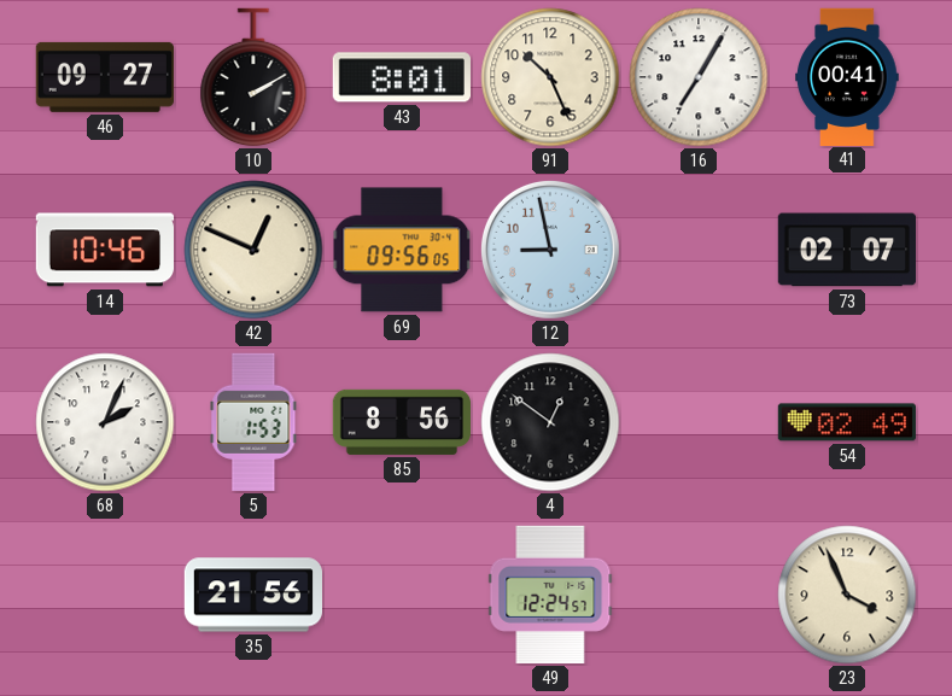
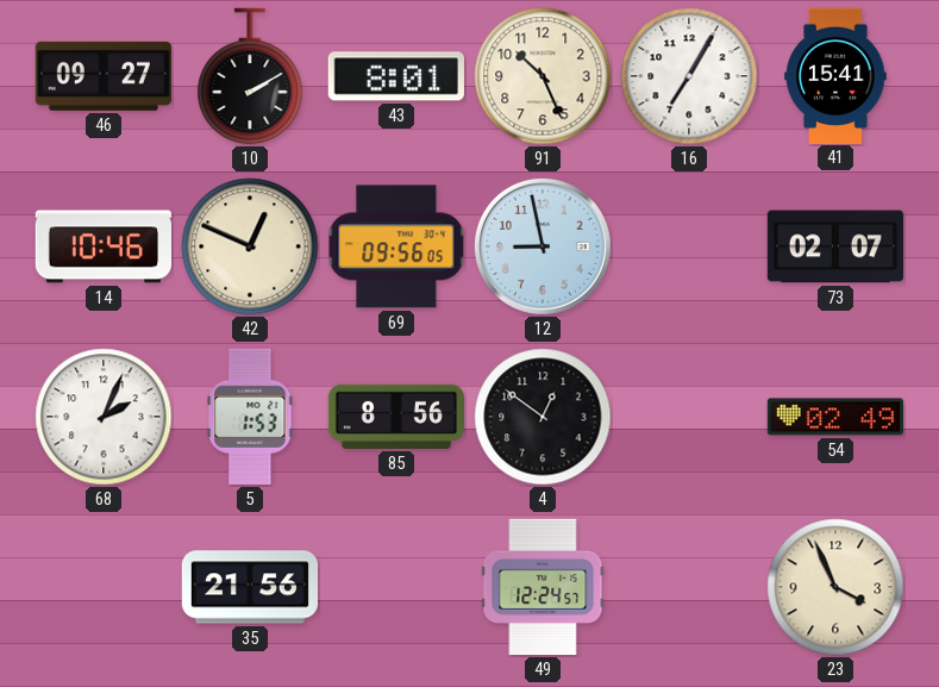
41: 00:41 -> 15:41 (835, 75)
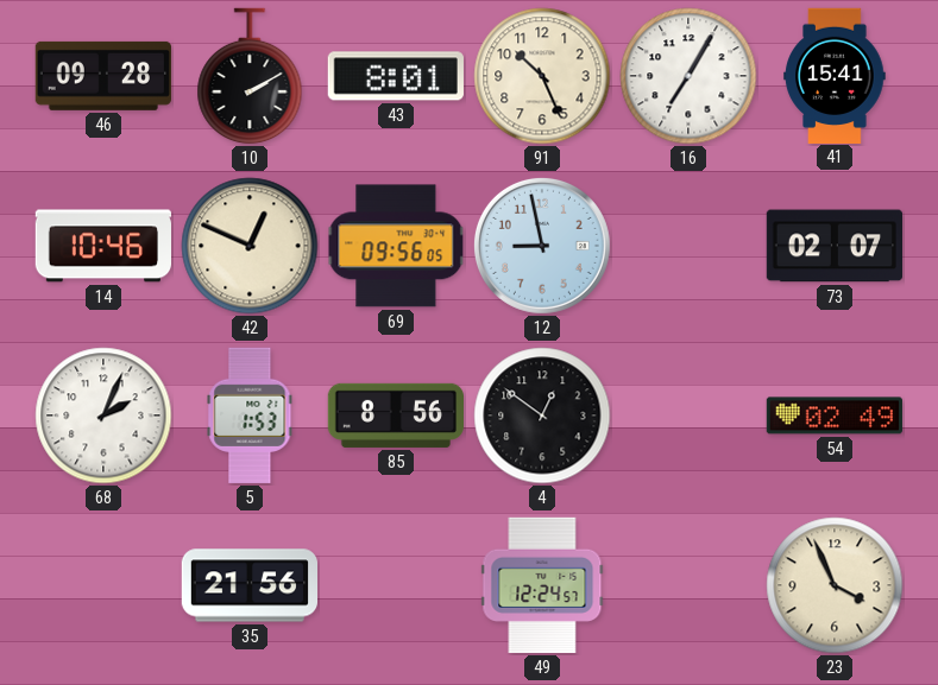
46: 09:27 -> 09:28 (103, 76)
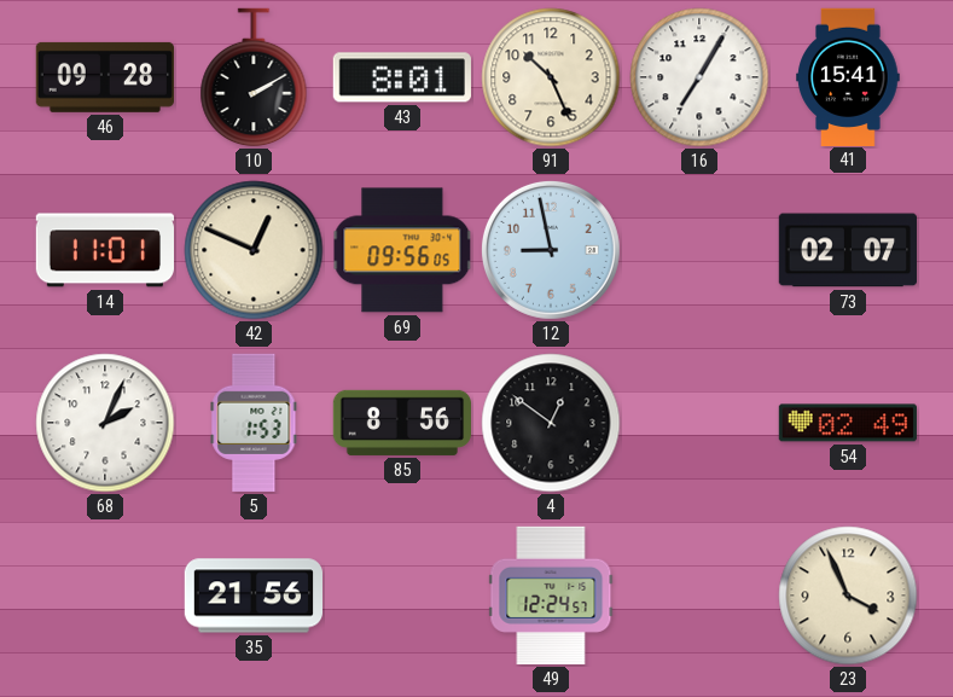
14: 10:46 -> 11:01 (104, 250)
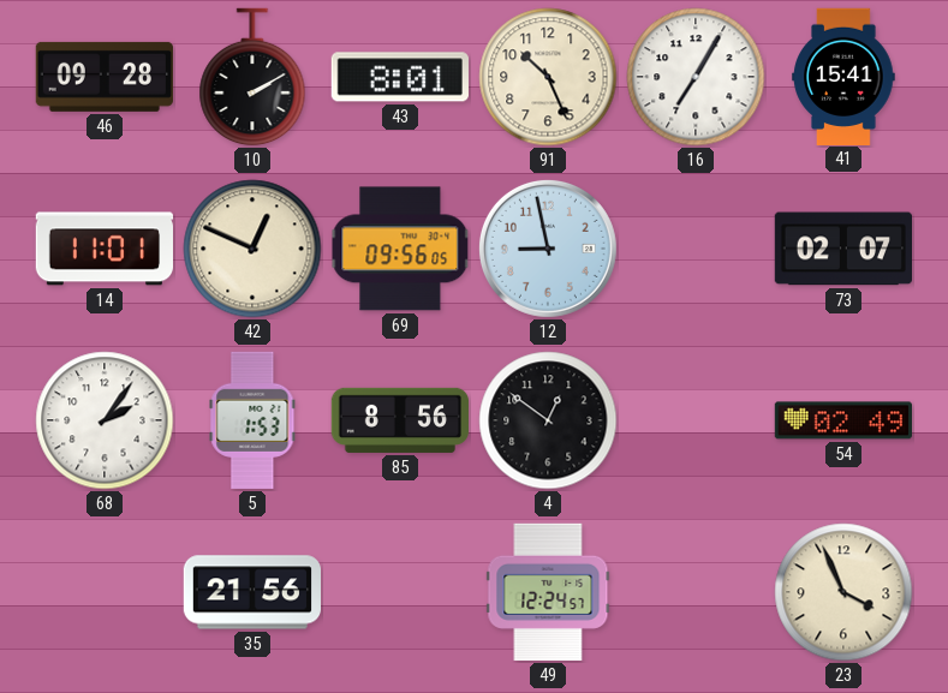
68: 2:04 -> 2:06 (105, 420)
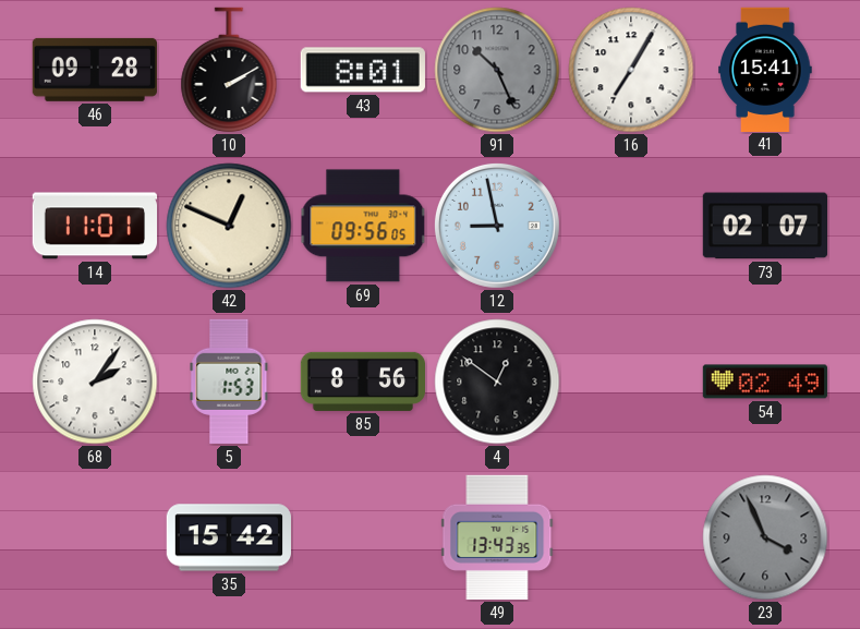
91 dial: cream -> grey (497, 70)
35: 21:56 -> 15:42 (228, 537)
49: 12:24 -> 13:43 (497, 537)
23 dial: cream -> grey (765, 537)
